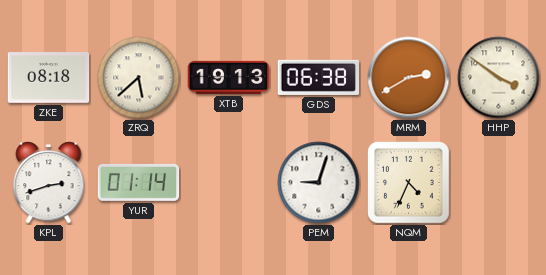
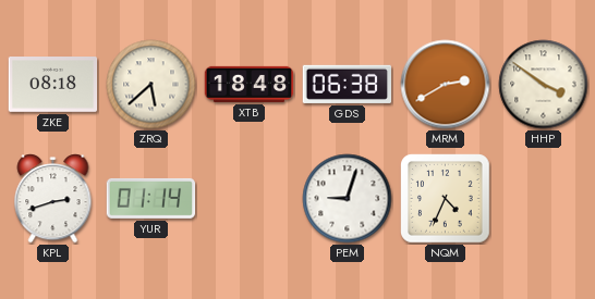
XTB: 19:13 -> 18:48 (250, 84)
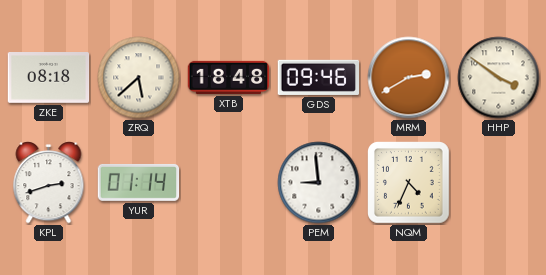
GDS: 06:38 -> 09:46 (319, 77)
PEM: 9:03 -> 8:59 (319, 183)
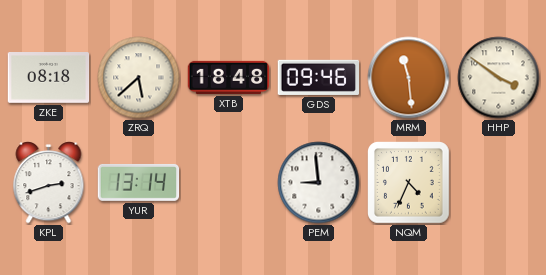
MRM: 2:40 -> 11:29 (409, 78)
YUR: 01:14 -> 13:14 (139, 182)
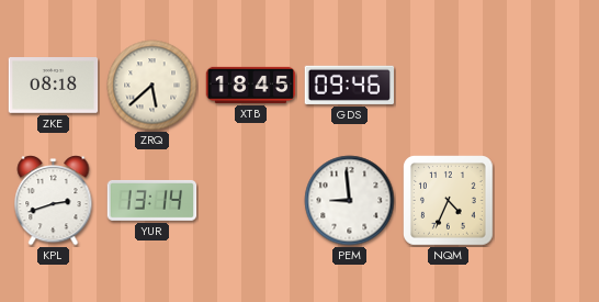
XTB: 18:48 -> 18:45 (251, 85)
MRM: 11:29 -> none (409, 78)
HHP: 3:51 -> none (499, 78)
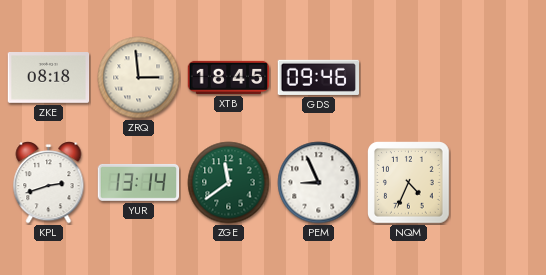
ZRQ: 5:38 -> 2:59 (139, 78)
ZGE: none -> 11:39 (229, 183)
PEM: 8:59 -> 8:56 (319, 183)
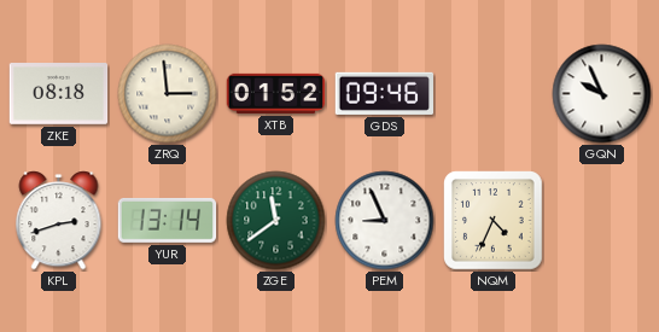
XTB: 18:45 -> 01:52 (276, 93)
GQN: none -> 9:56 (602, 94)
